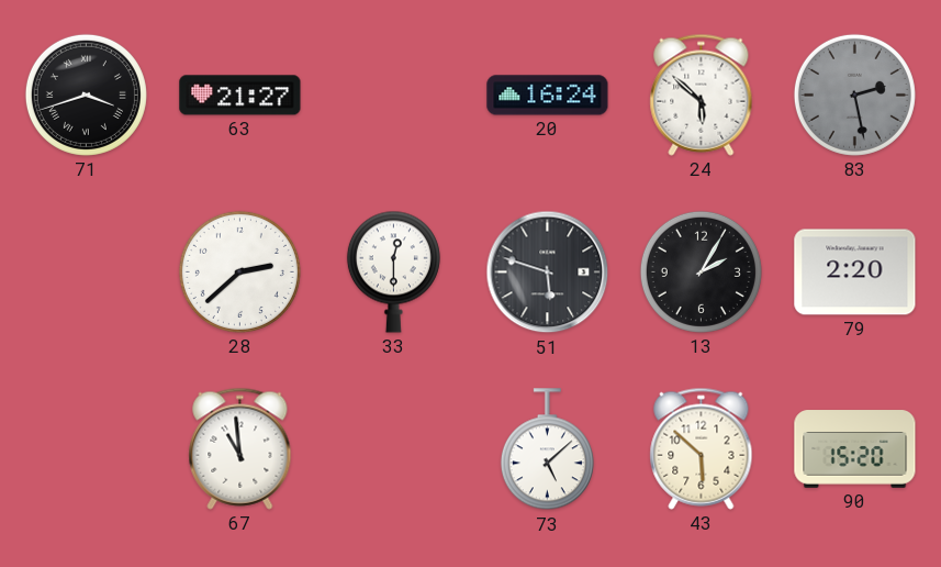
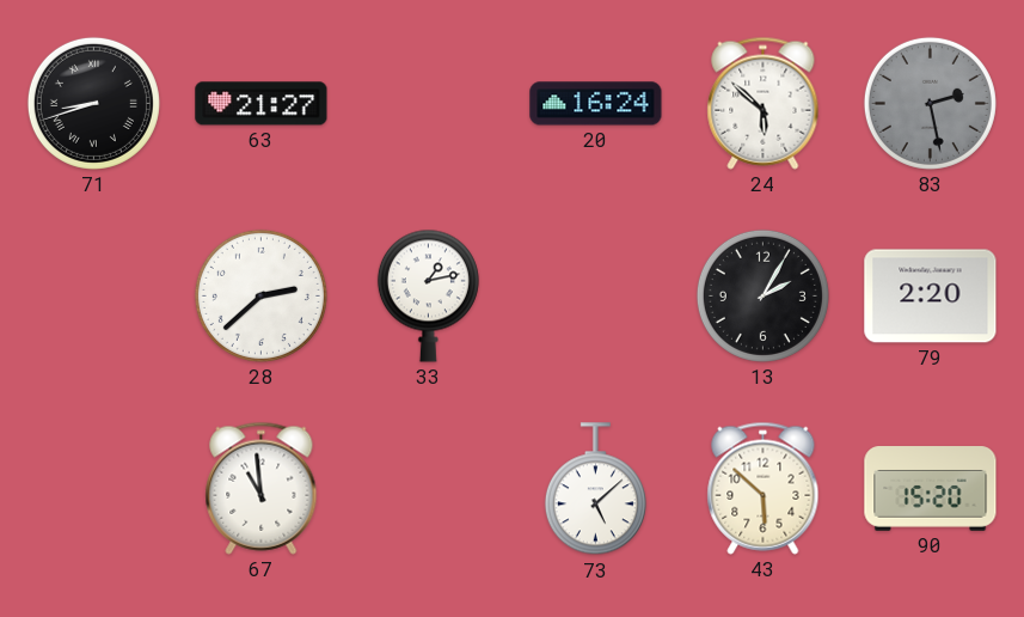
71: 3:42 -> 8:42 (93, 103)
33: 12:30 -> 1:13 (428, 295)
51: 5:48 -> none (548, 273)
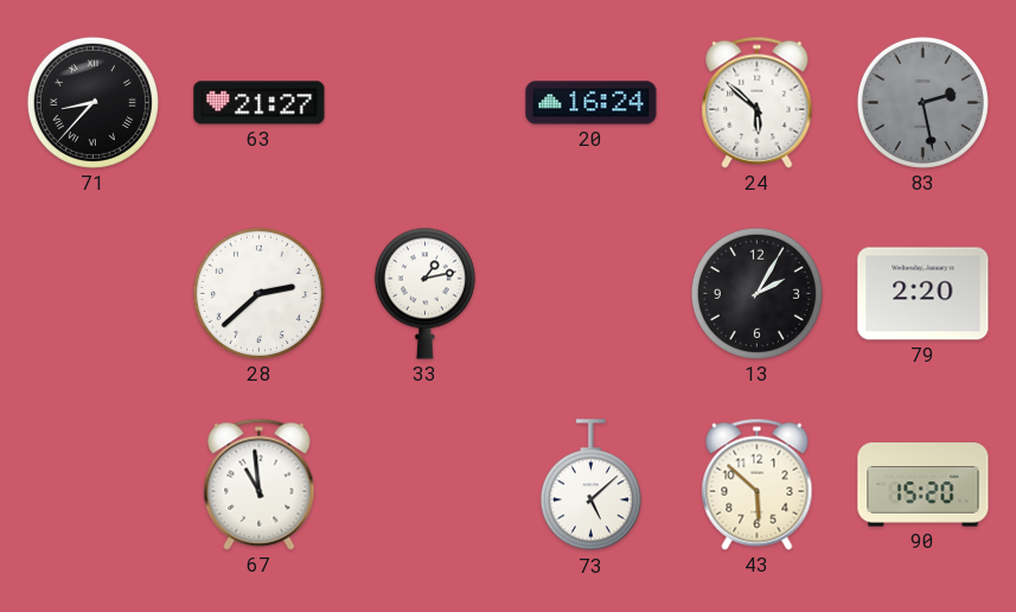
71: 8:42 -> 8:37 (92, 102)
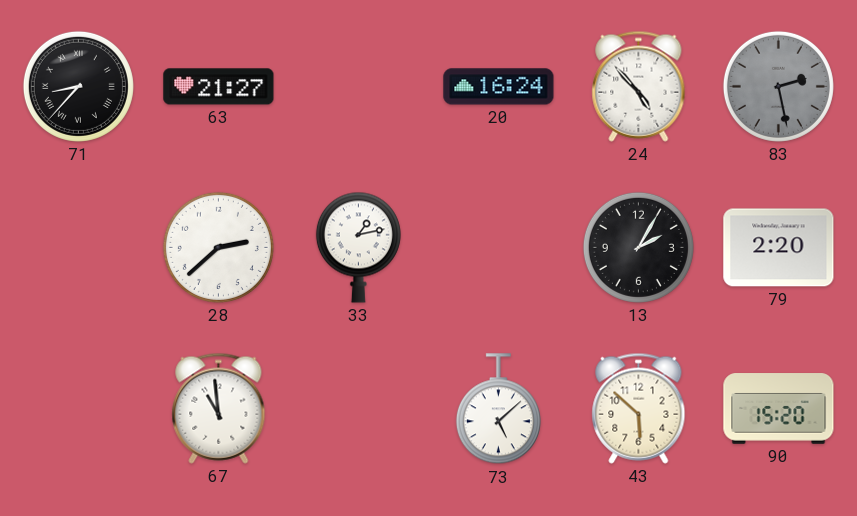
24: 5:52 -> 4:53 (639, 86)
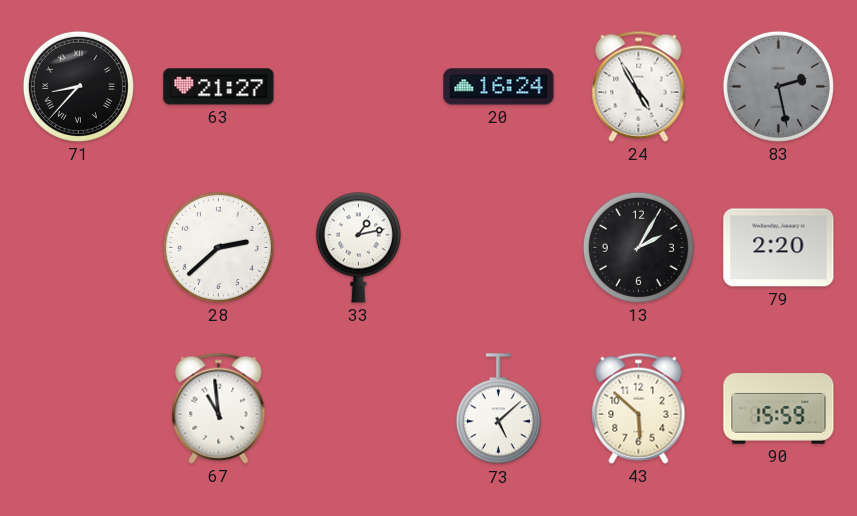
24: 4:53 -> 4:55 (639, 86)
90: 15:20 -> 15:59 (779, 409)
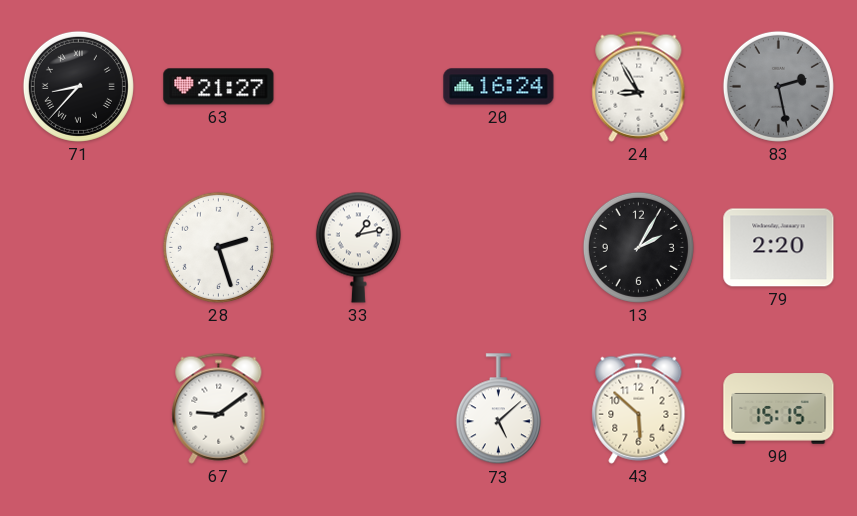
24: 4:55 -> 8:55 (639, 86)
28: 2:38 -> 2:27 (218, 247)
67: 10:59 -> 9:09 (219, 408)
90: 15:59 -> 15:15 (779, 409)
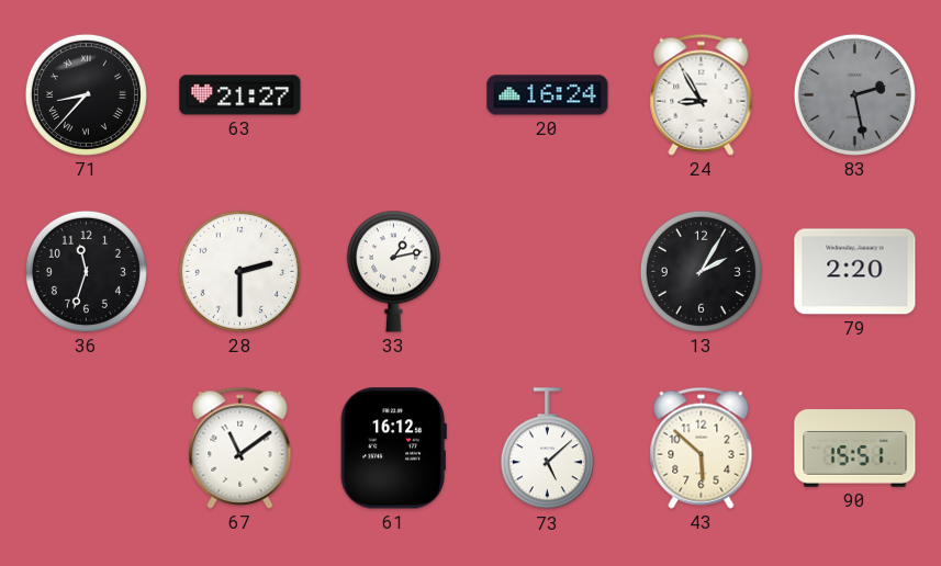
36: none -> 11:33 (86, 271)
28: 2:27 -> 2:30 (239, 271)
67: 9:09 -> 11:09 (240, 448)
61: none -> 16:12 (393, 449)
90: 15:15 -> 15:51 (855, 449)
